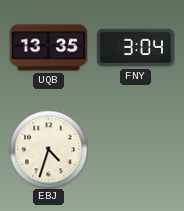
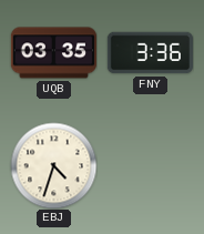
UQB: 13:35 -> 03:35 (53, 53)
FNY: 3:04 -> 3:36 (150, 53)
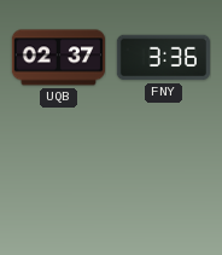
UQB: 03:35 -> 02:37 (58, 58)
EBJ: 4:33 -> none (53, 165)
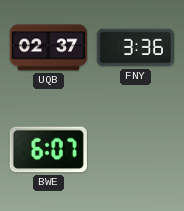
BWE: none -> 6:07 (48, 150)
